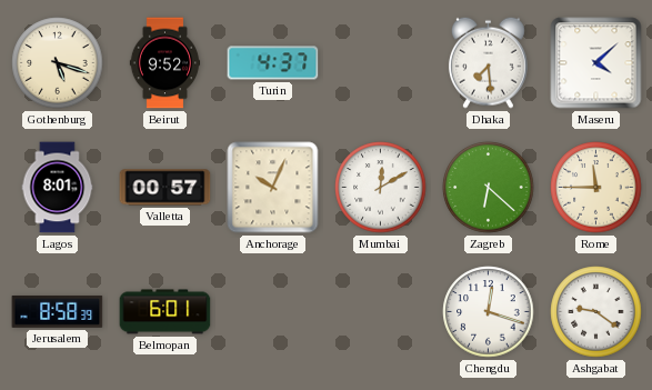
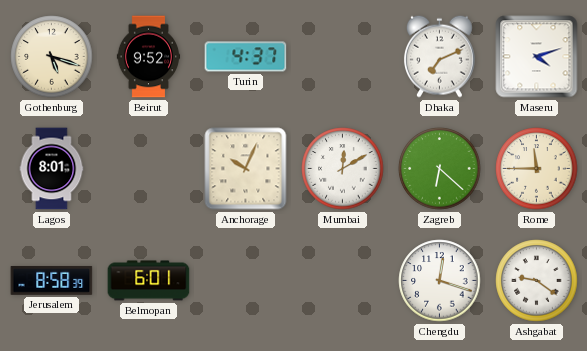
Dhaka: 7:29 -> 7:11 (439, 56)
Maseru: 4:08 -> 4:12 (537, 57)
Valletta: 00:57 -> none (165, 188)
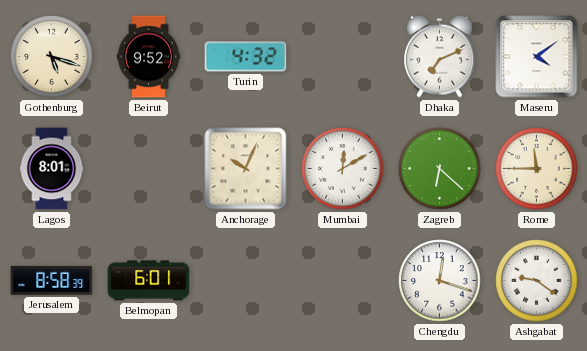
Turin: 4:37 -> 4:32 (246, 57)
Maseru: 4:12 -> 4:09 (537, 57)
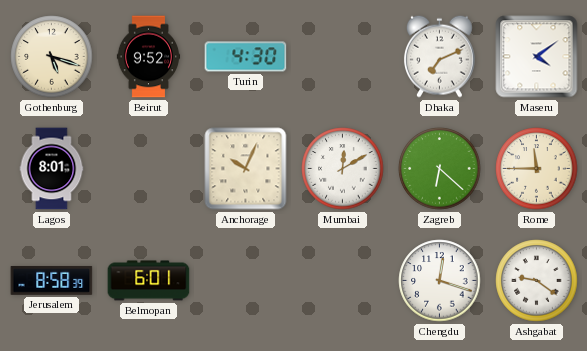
Turin: 4:32 -> 4:30 (246, 57)
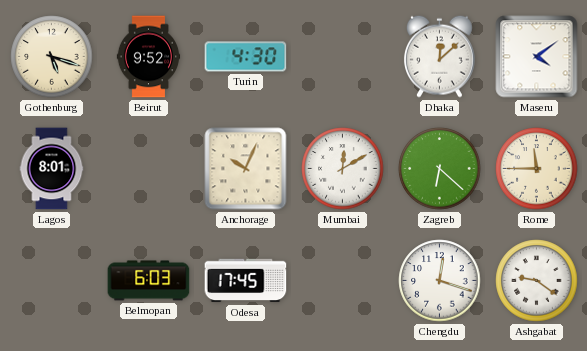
Dhaka: 7:11 -> 12:08 (439, 56)
Jerusalem: 8:58 -> none (52, 280)
Belmopan: 6:01 -> 6:03 (149, 281)
Odesa: none -> 17:45 (246, 281)
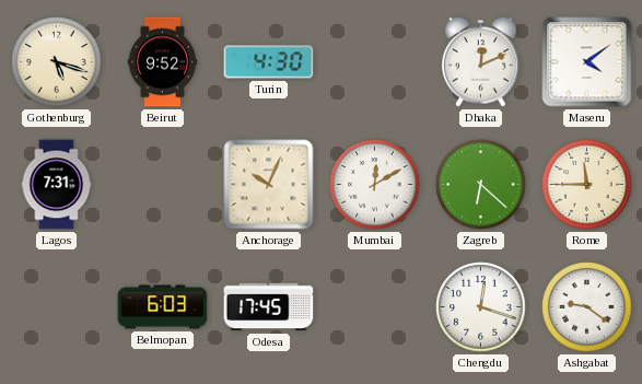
Dhaka: 12:08 -> 12:11 (480, 61)
Lagos: 8:01 -> 7:31 (57, 185)
